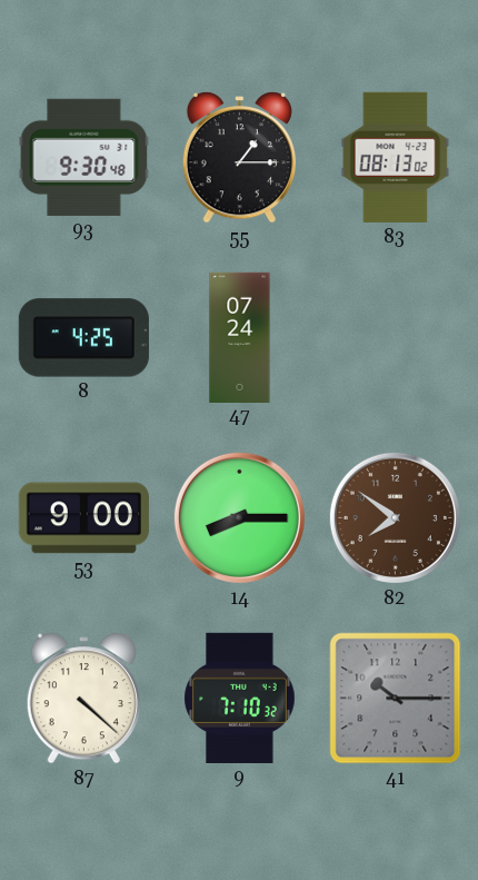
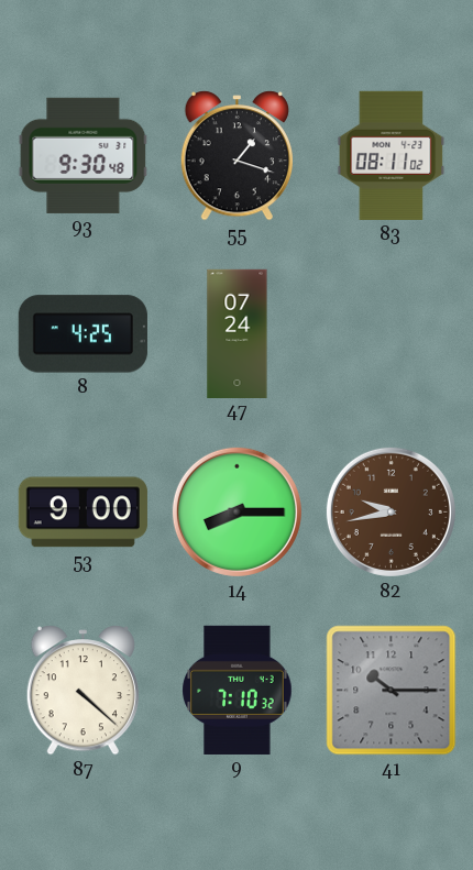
55: 1:15 -> 1:18 (237, 156)
83: 08:13 -> 08:11 (392, 155)
82: 7:51 -> 9:43 (391, 511)
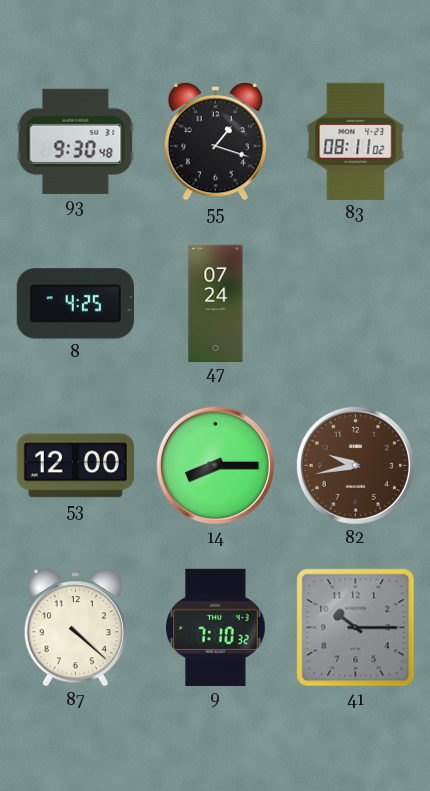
53: 9:00 -> 12:00 (75, 466)
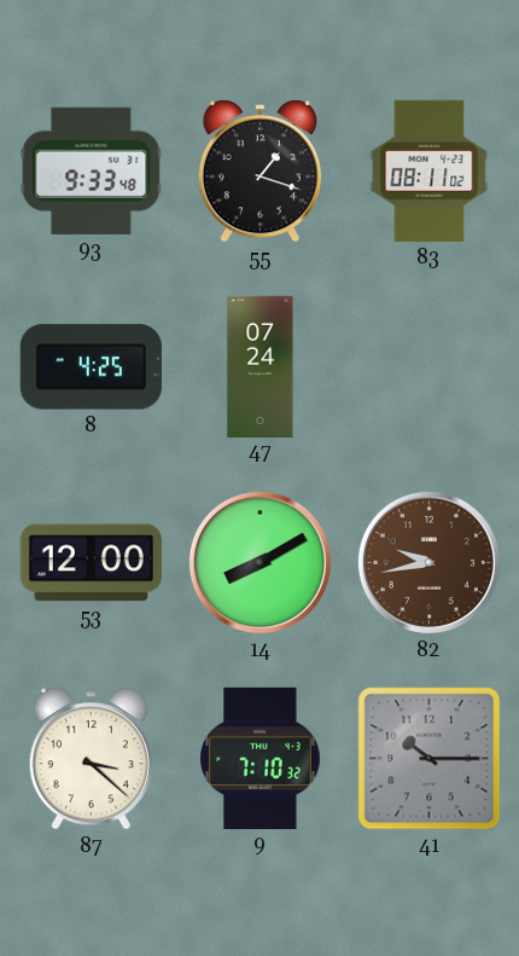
93: 9:30 -> 9:33 (92, 170)
14: 8:15 -> 8:10 (259, 562)
87: 4:22 -> 3:22 (91, 759)
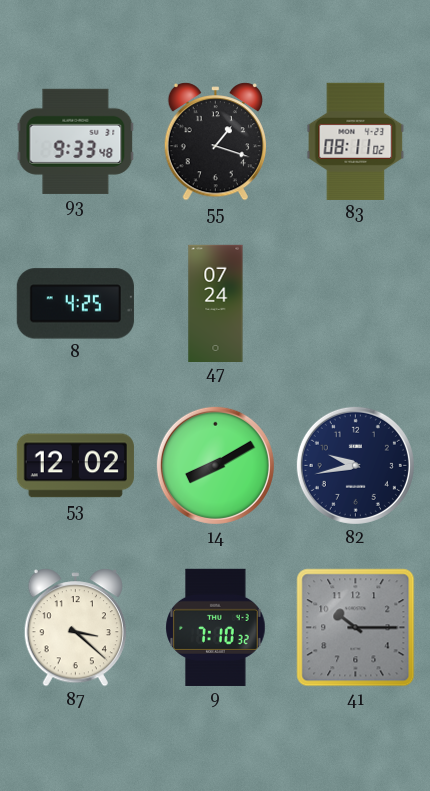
53: 12:00 -> 12:02 (75, 466)
82 dial: brown -> navy (355, 465)
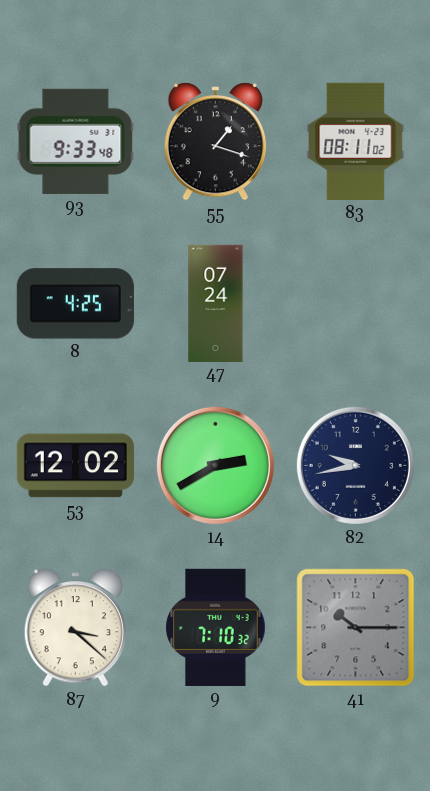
14: 8:10 -> 2:40 (215, 465)
